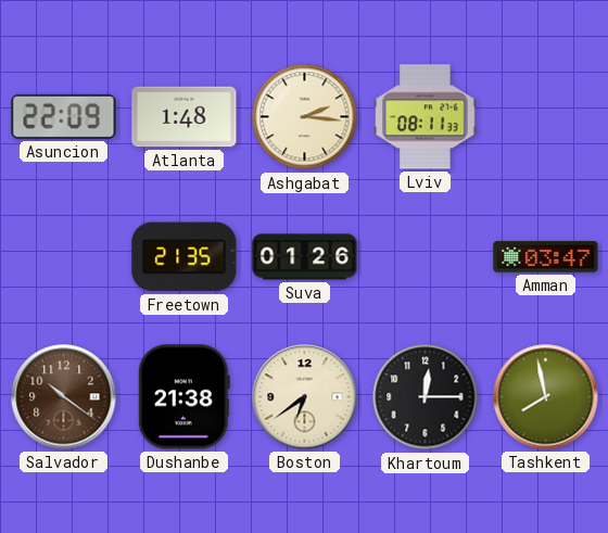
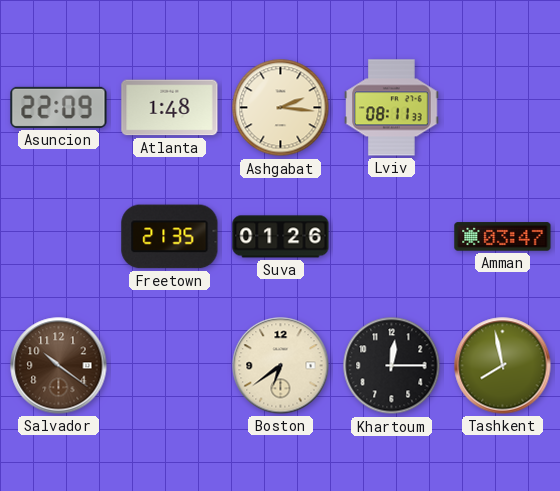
Dushanbe: 21:38 -> none (183, 397)
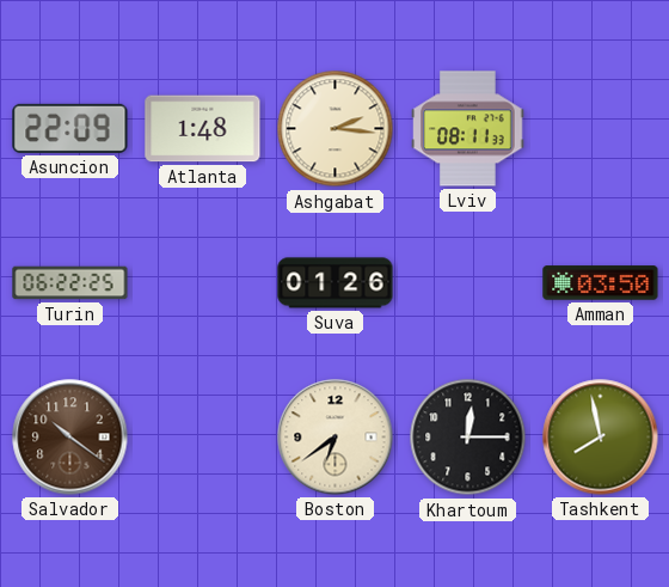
Turin: none -> 06:22 (70, 283)
Freetown: 21:35 -> none (170, 237)
Amman: 03:47 -> 03:50 (601, 283)
